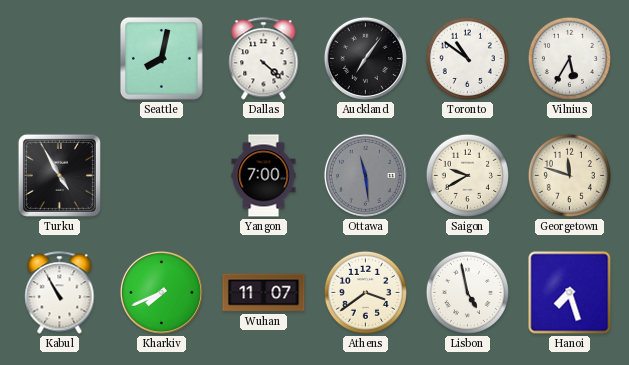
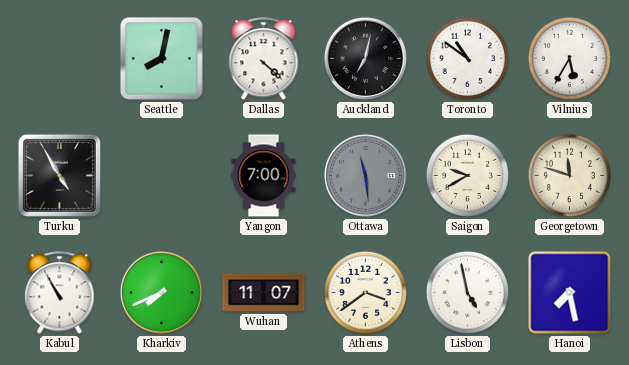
Auckland: 7:06 -> 7:02 (365, 58)
Hanoi: 7:27 -> 7:28 (570, 293)
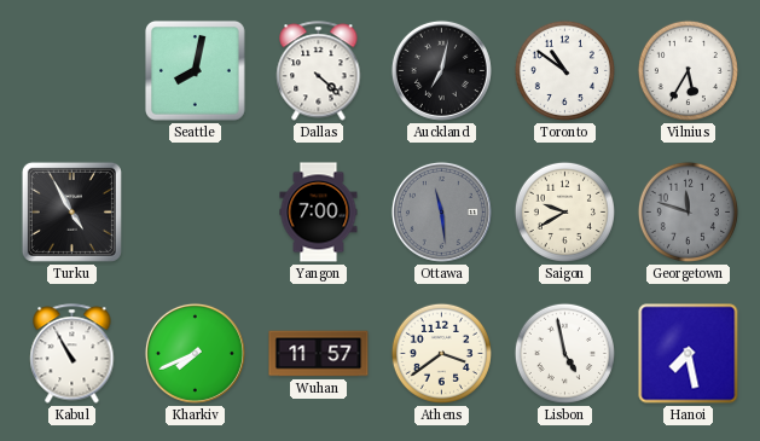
Georgetown dial: cream -> grey (688, 211)
Wuhan: 11:07 -> 11:57 (319, 354)
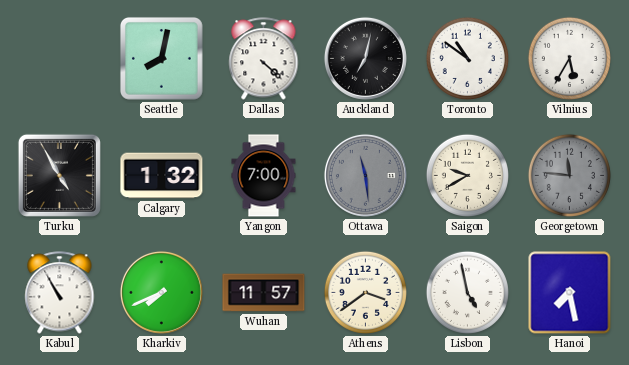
Calgary: none -> 1:32 (162, 176)
Georgetown: 11:48 -> 11:46 (569, 175)
